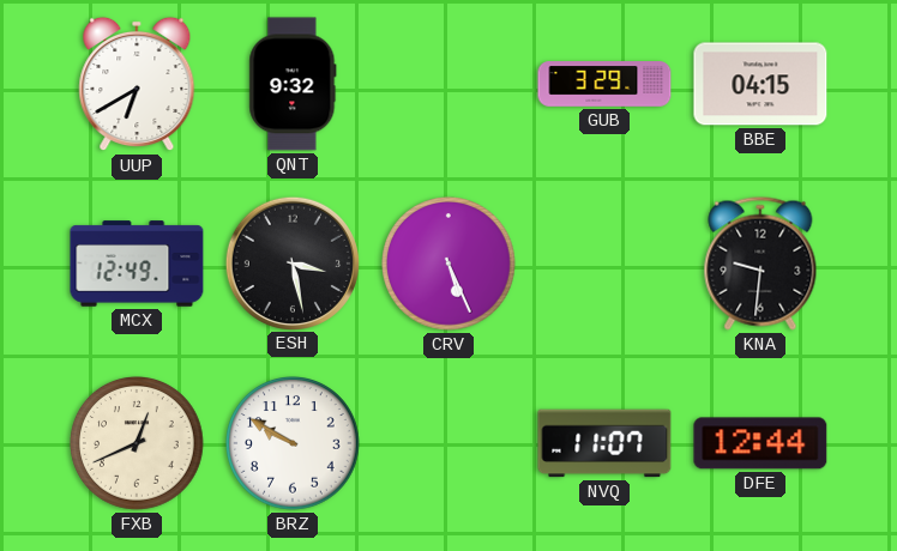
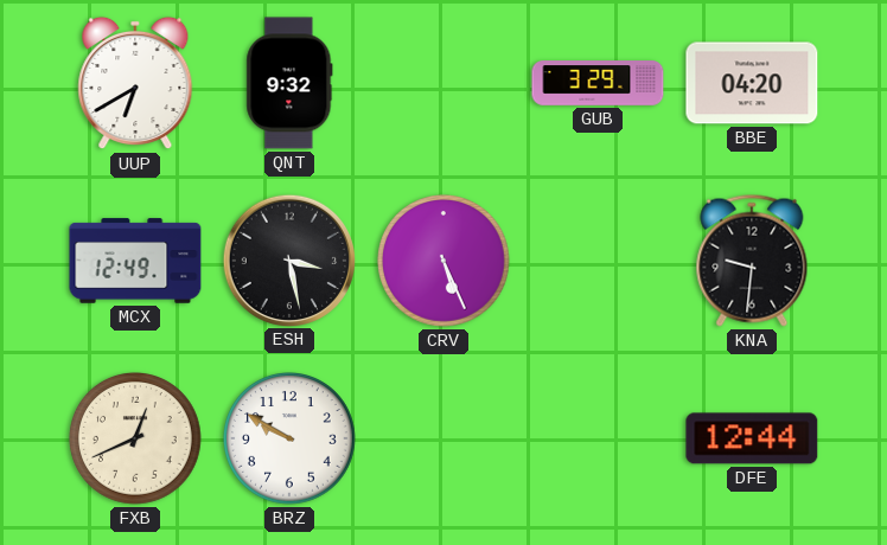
BBE: 04:15 -> 04:20 (752, 83)
NVQ: 11:07 -> none (604, 443)
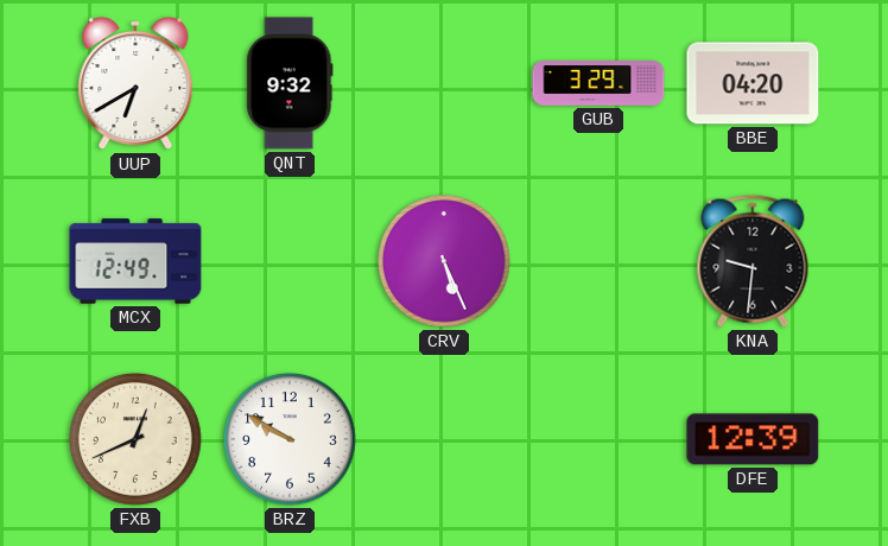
ESH: 3:28 -> none (288, 259)
DFE: 12:44 -> 12:39 (753, 439)
